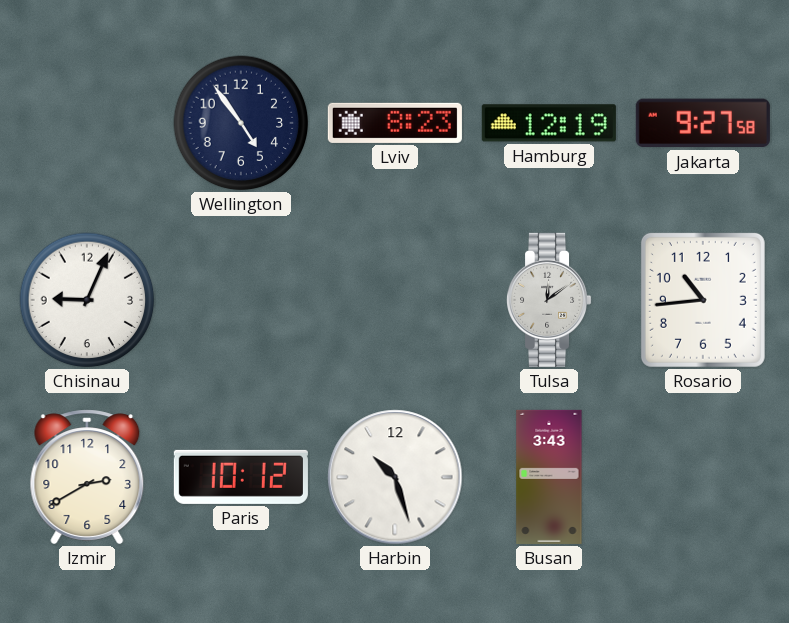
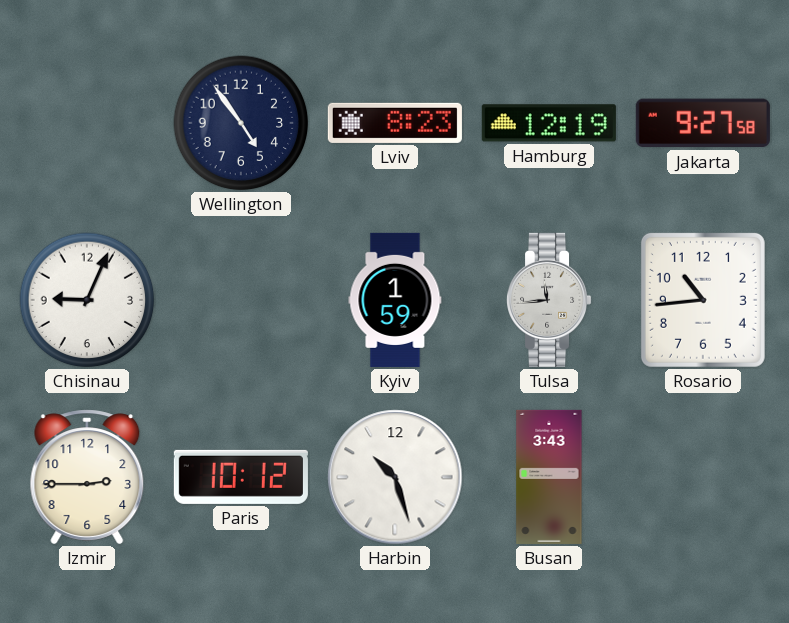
Kyiv: none -> 1:59 (395, 300)
Tulsa: 12:09 -> 11:44 (550, 300)
Izmir: 2:40 -> 2:45 (87, 477)
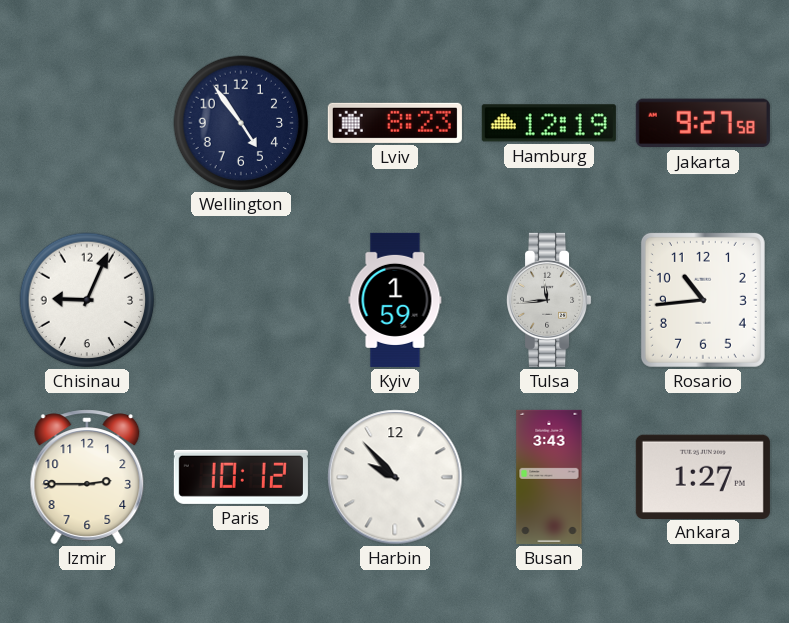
Harbin: 10:27 -> 9:53 (395, 477)
Ankara: none -> 1:27 (703, 476)
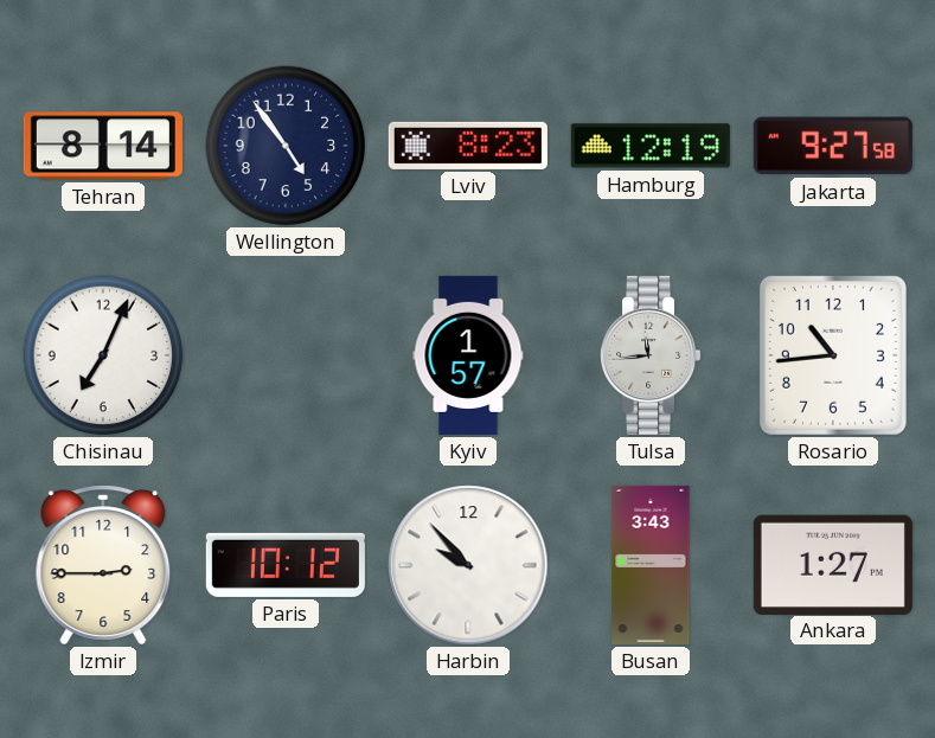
Tehran: none -> 8:14 (103, 146)
Chisinau: 9:04 -> 7:04 (103, 355)
Kyiv: 1:59 -> 1:57 (468, 355)
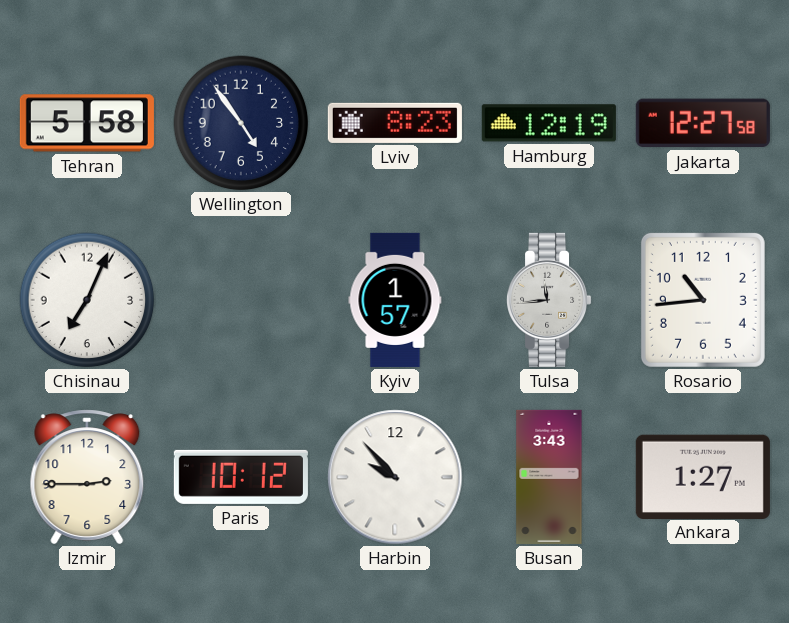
Tehran: 8:14 -> 5:58 (87, 123)
Jakarta: 9:27 -> 12:27 (703, 123)
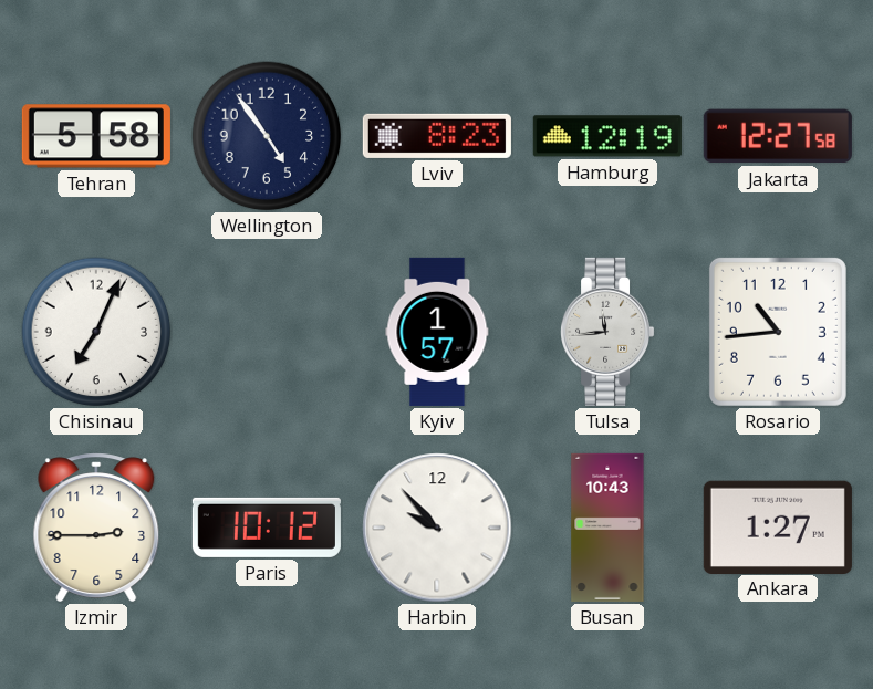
Busan: 3:43 -> 10:43 (607, 528)
